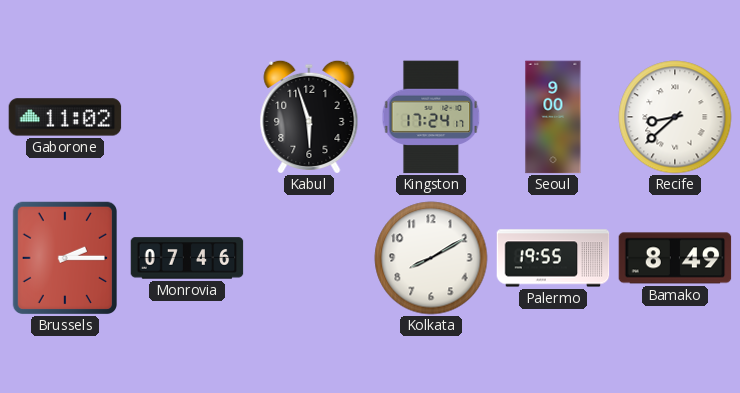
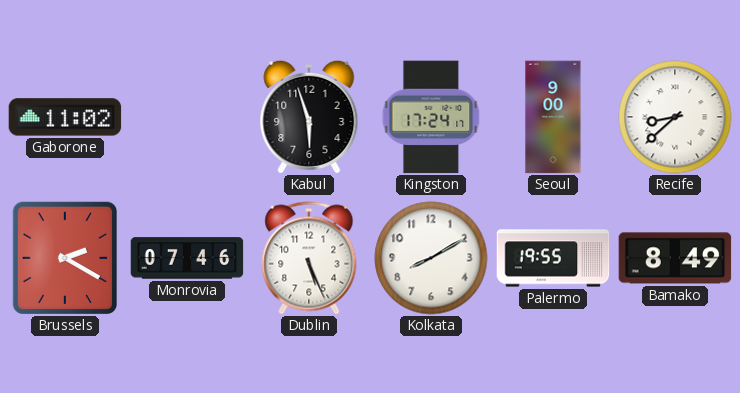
Brussels: 2:15 -> 2:20 (64, 257)
Dublin: none -> 5:26 (309, 258)
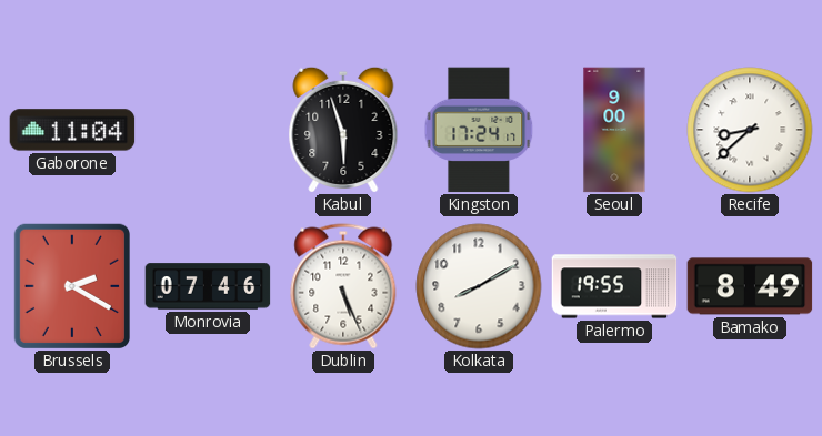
Gaborone: 11:02 -> 11:04 (72, 130)
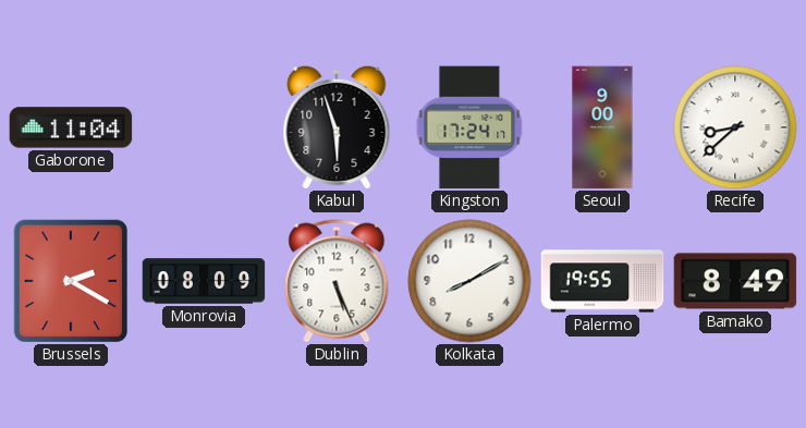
Monrovia: 07:46 -> 08:09 (204, 281)
